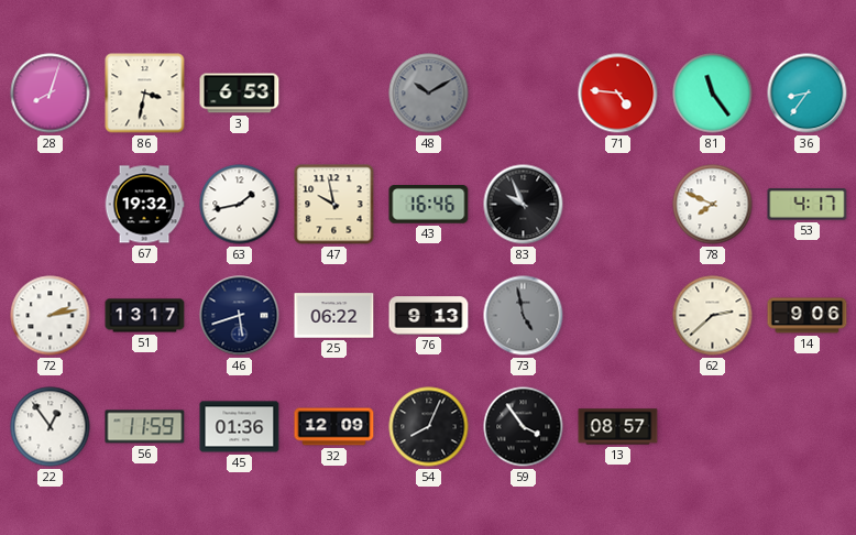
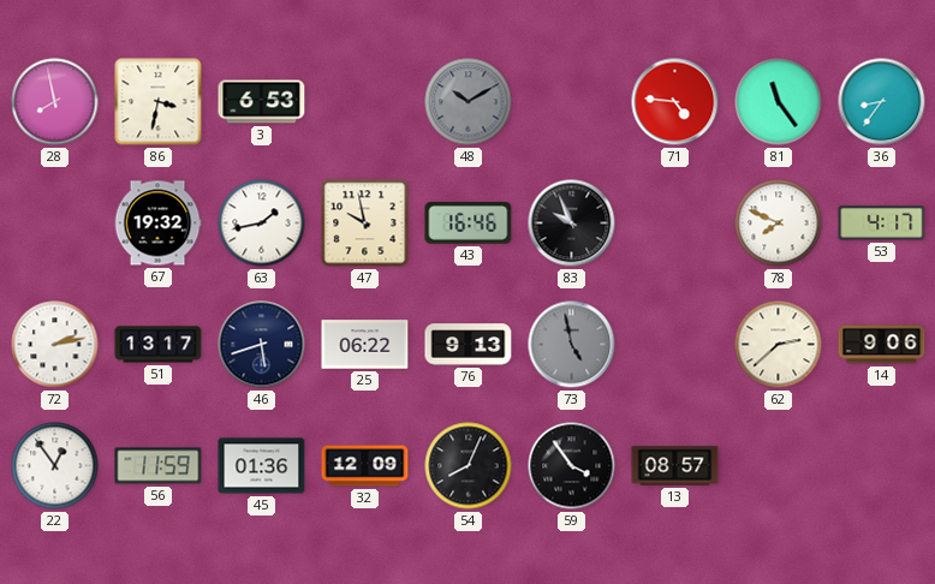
28: 8:03 -> 7:58 (55, 102)
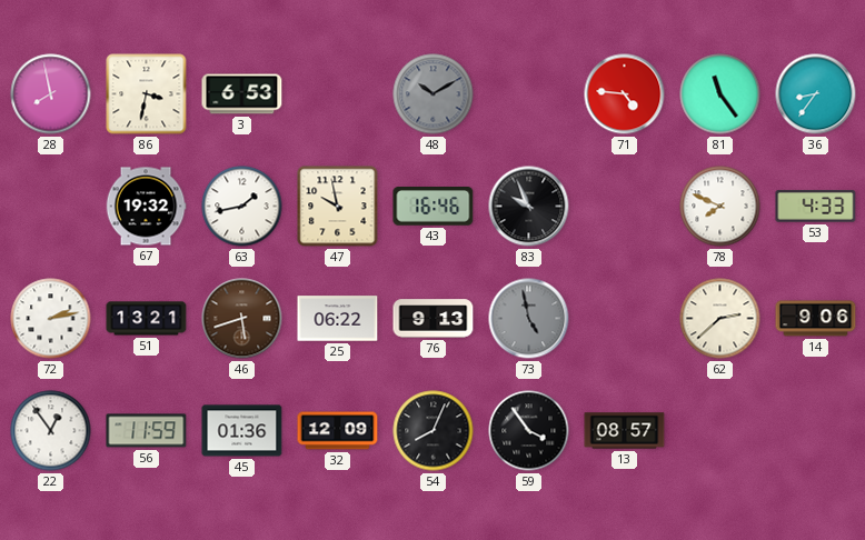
53: 4:17 -> 4:33 (816, 207)
51: 13:17 -> 13:21 (147, 319)
46 dial: navy -> brown (242, 319)
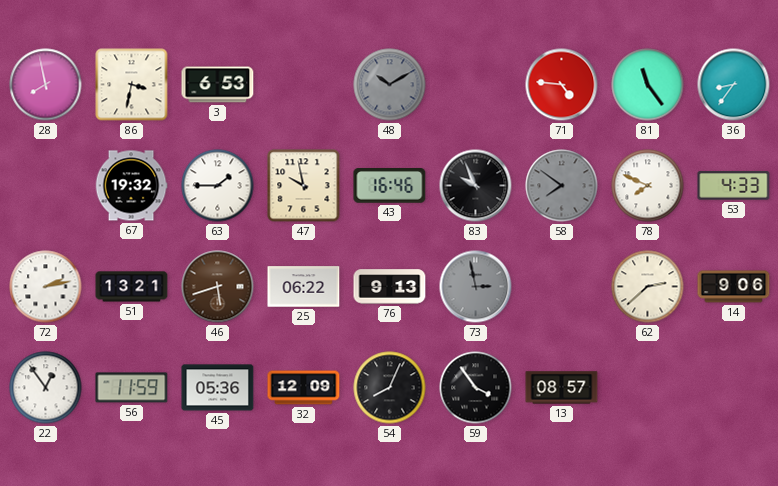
63: 1:43 -> 1:45 (218, 186)
58: none -> 7:51 (562, 186)
73: 4:58 -> 2:58 (476, 287)
45: 01:36 -> 05:36 (218, 388)
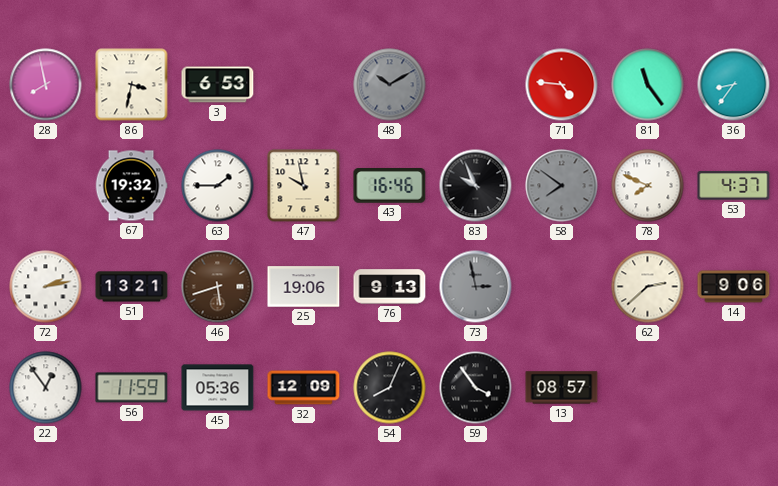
53: 4:33 -> 4:37 (734, 186)
25: 06:22 -> 19:06 (304, 287)
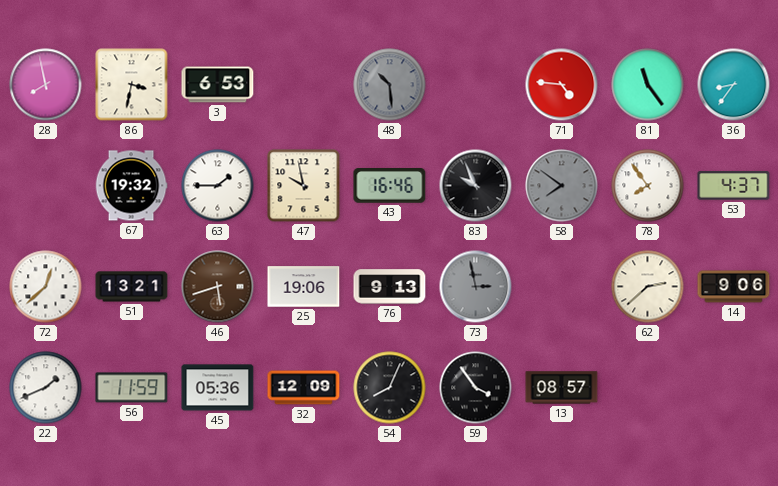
48: 10:10 -> 10:29 (390, 85)
78: 7:49 -> 7:54 (648, 186)
72: 2:13 -> 12:38 (46, 287)
22: 12:54 -> 1:41 (46, 388)
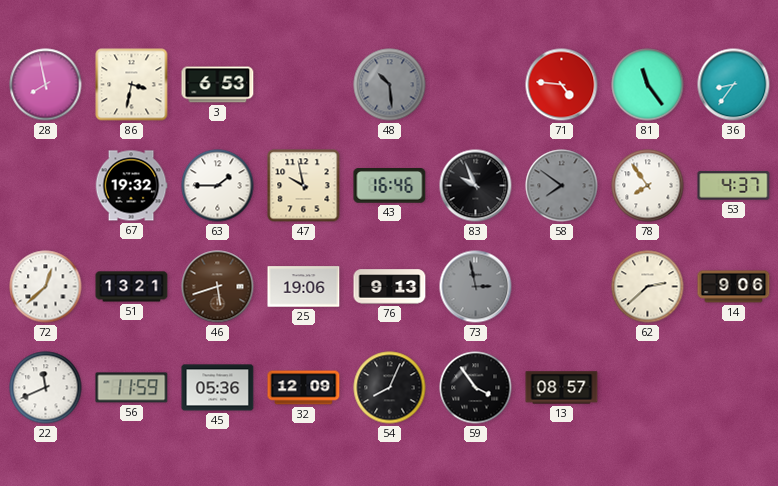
22: 1:41 -> 11:41 (46, 388)
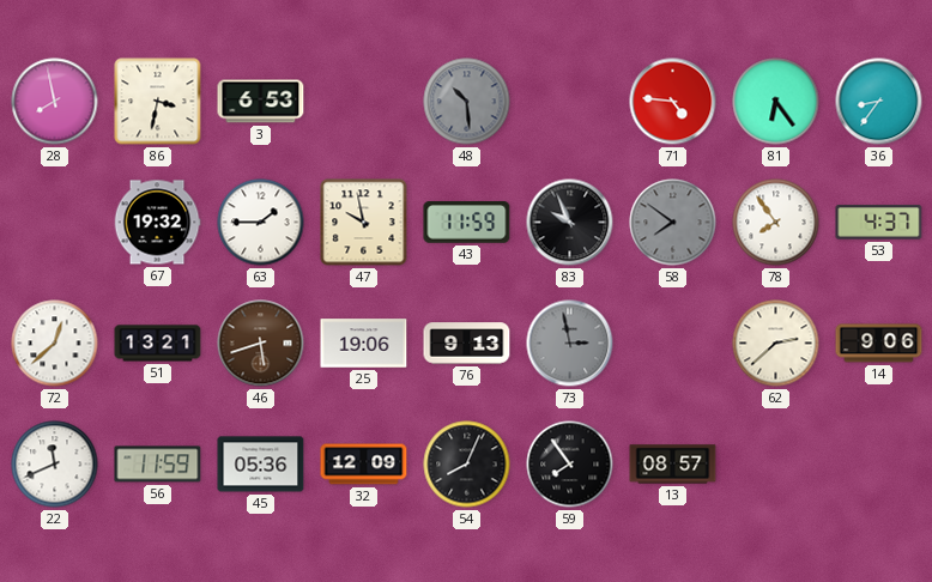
81: 11:24 -> 6:24 (776, 102)
43: 16:46 -> 11:59 (467, 223)
59: 3:54 -> 7:54 (570, 465)
